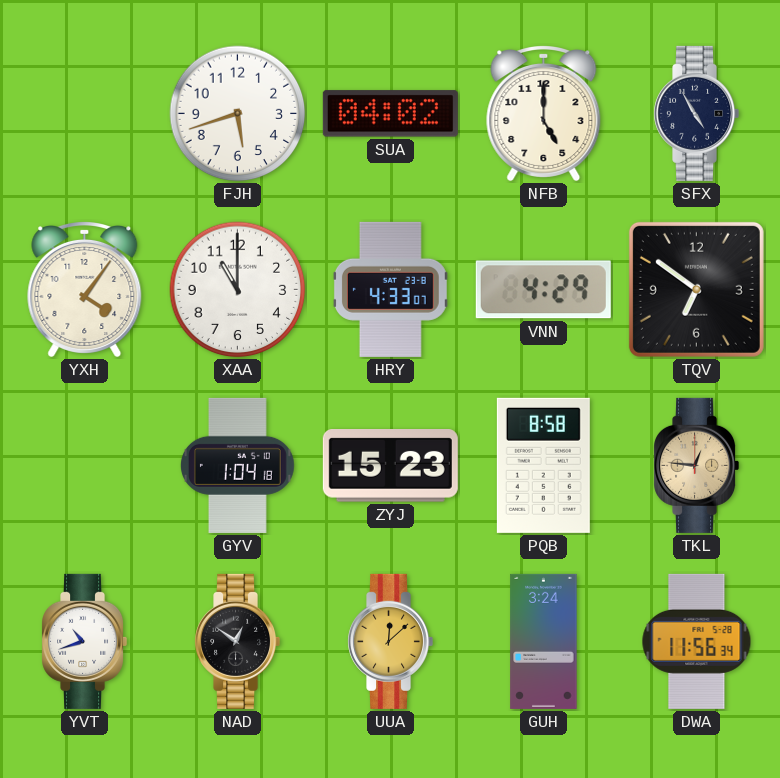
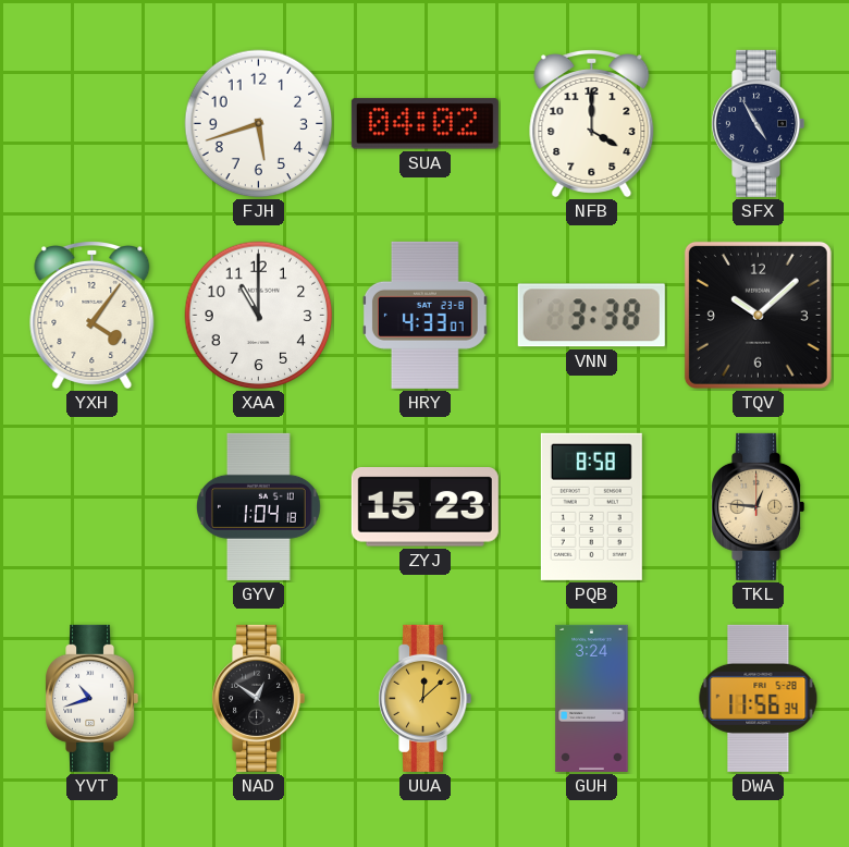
NFB: 5:00 -> 4:00 (592, 124)
VNN: 4:29 -> 3:38 (591, 316)
TQV: 6:51 -> 10:08 (758, 315)
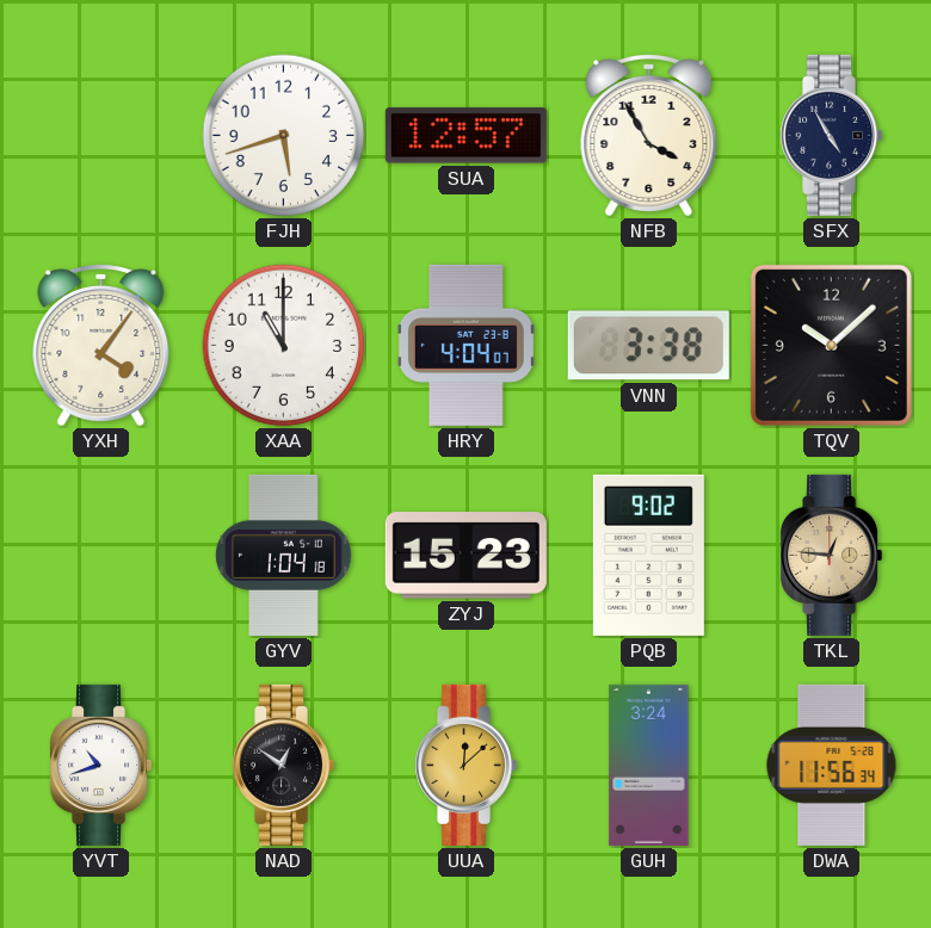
SUA: 04:02 -> 12:57 (465, 136)
NFB: 4:00 -> 3:55 (649, 136)
HRY: 4:33 -> 4:04 (465, 345)
PQB: 8:58 -> 9:02 (648, 555)
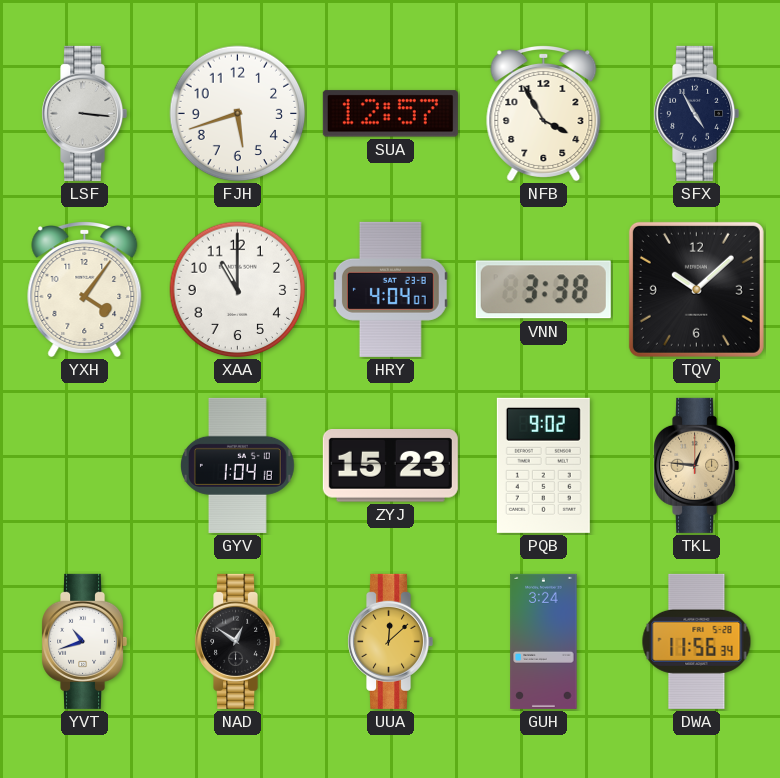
LSF: none -> 3:16 (85, 113)
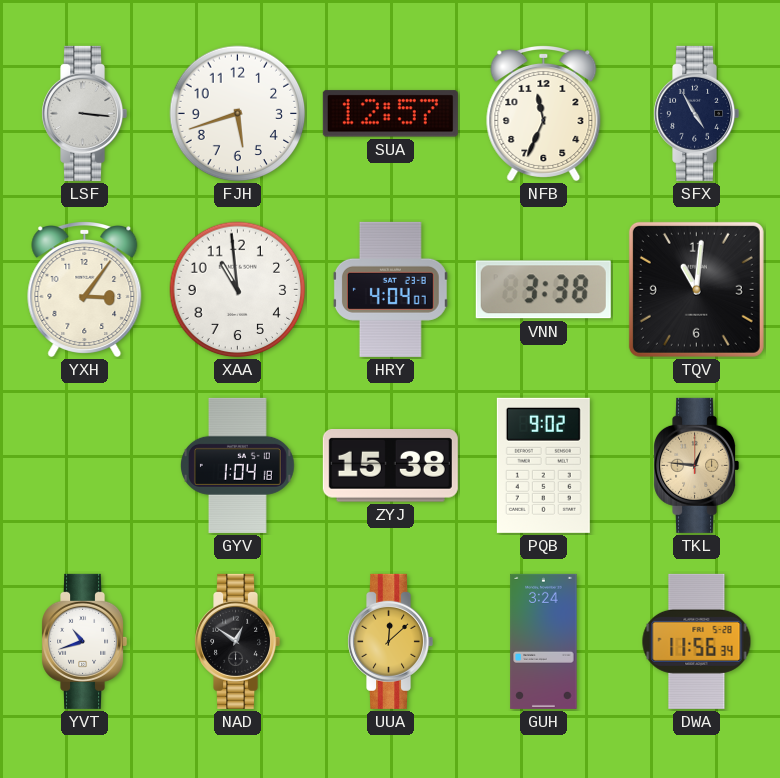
NFB: 3:55 -> 11:34 (544, 114)
YXH: 4:06 -> 3:06 (85, 290)
XAA: 11:00 -> 10:59 (238, 290)
TQV: 10:08 -> 11:01 (696, 289)
ZYJ: 15:23 -> 15:38 (390, 466)
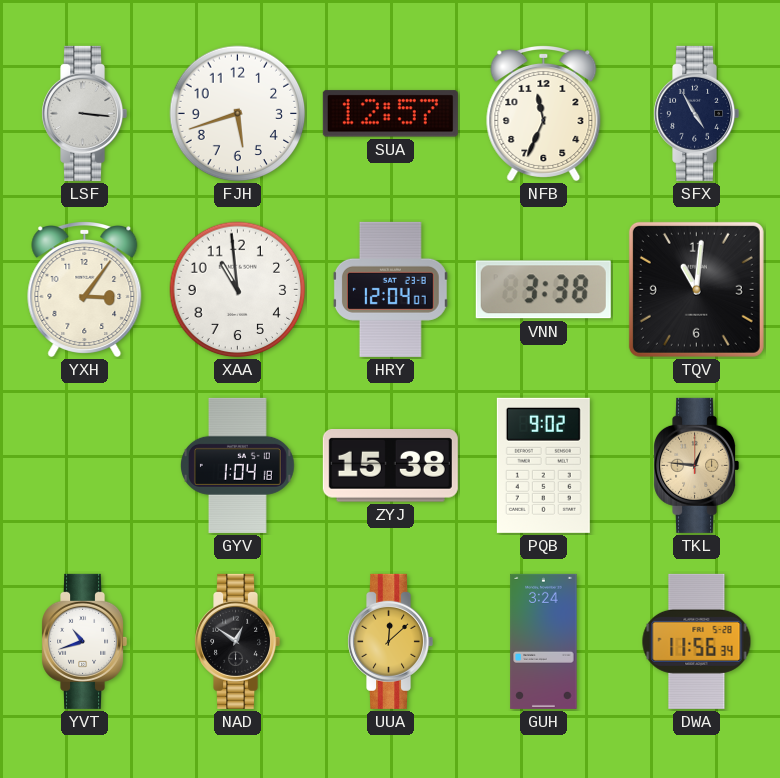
HRY: 4:04 -> 12:04 (390, 289)
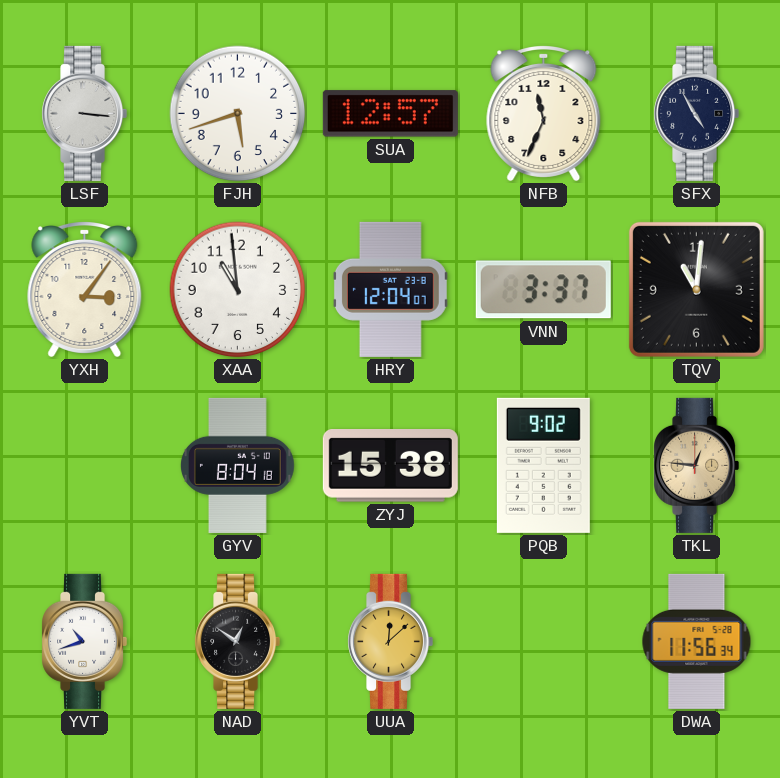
VNN: 3:38 -> 3:37 (543, 290)
GYV: 1:04 -> 8:04 (237, 465)
GUH: 3:24 -> none (544, 641)
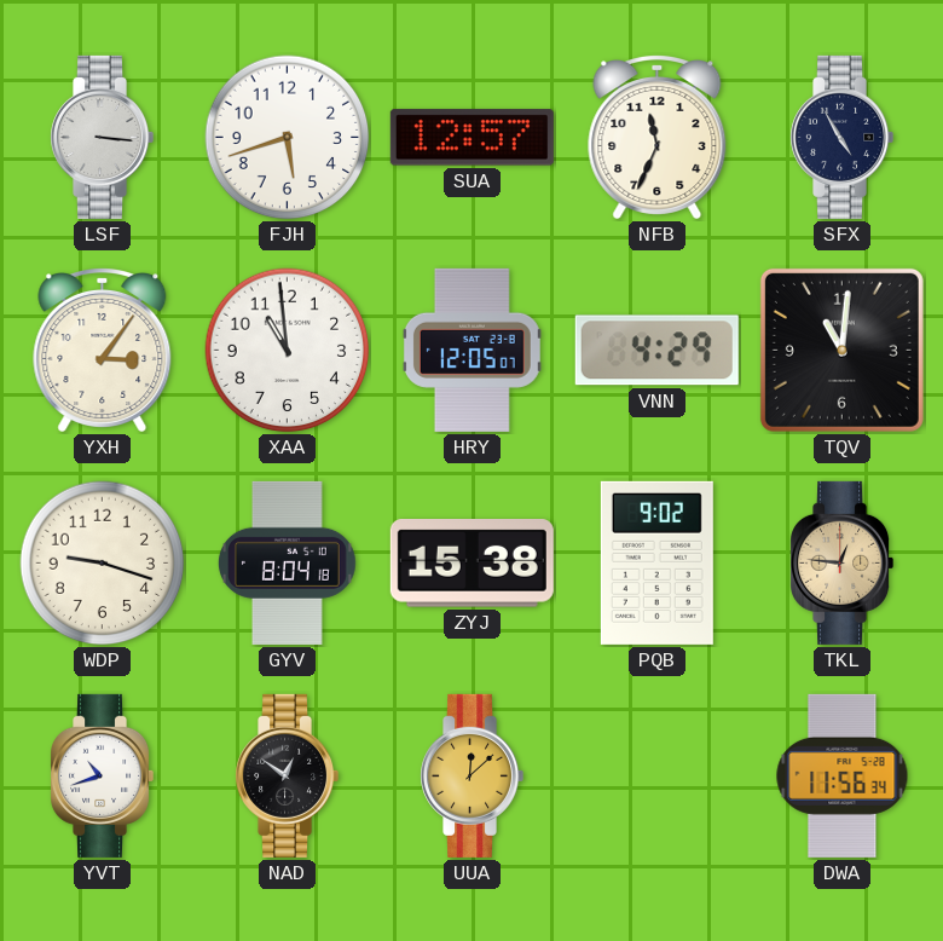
HRY: 12:04 -> 12:05 (471, 350)
VNN: 3:37 -> 4:29 (656, 351)
WDP: none -> 9:18 (103, 564)
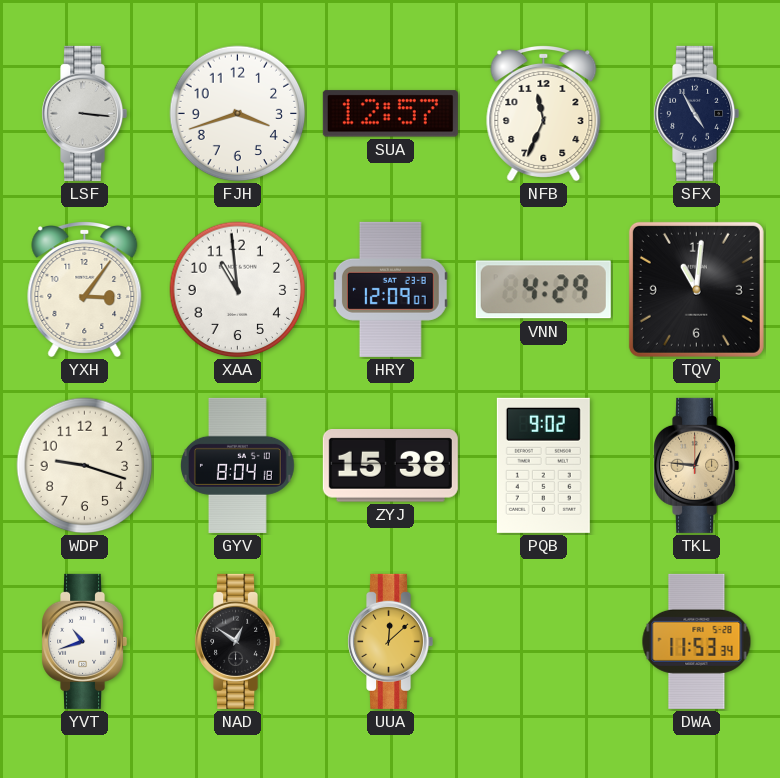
FJH: 5:42 -> 3:42 (238, 114)
HRY: 12:05 -> 12:09 (390, 289)
DWA: 11:56 -> 11:53 (697, 641)
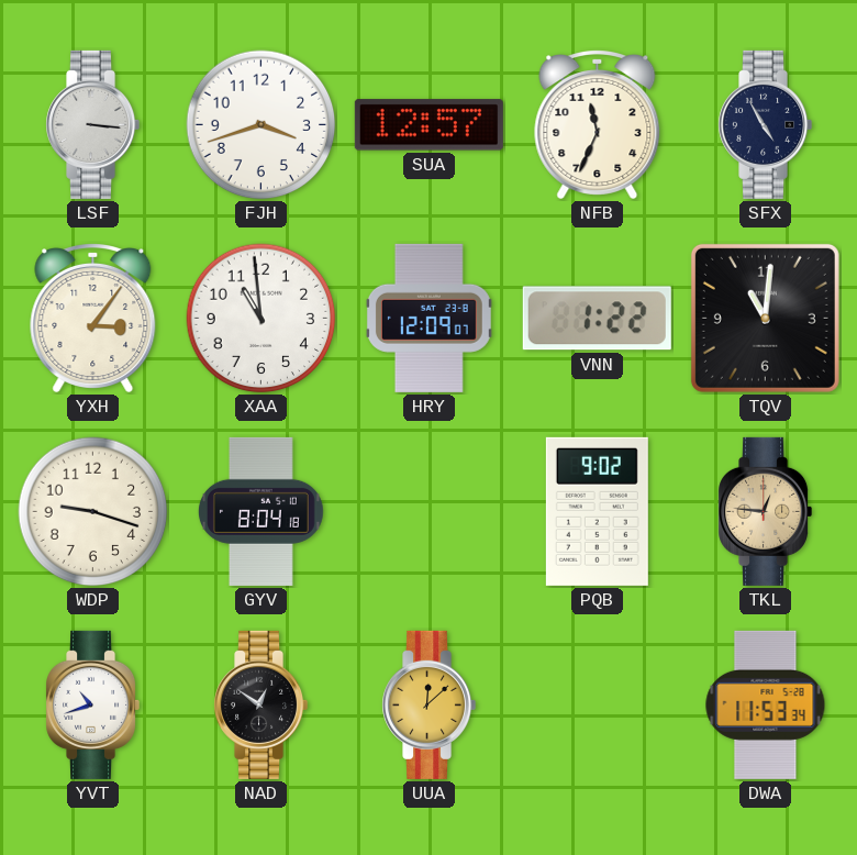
VNN: 4:29 -> 1:22 (597, 319)
ZYJ: 15:38 -> none (390, 466)
